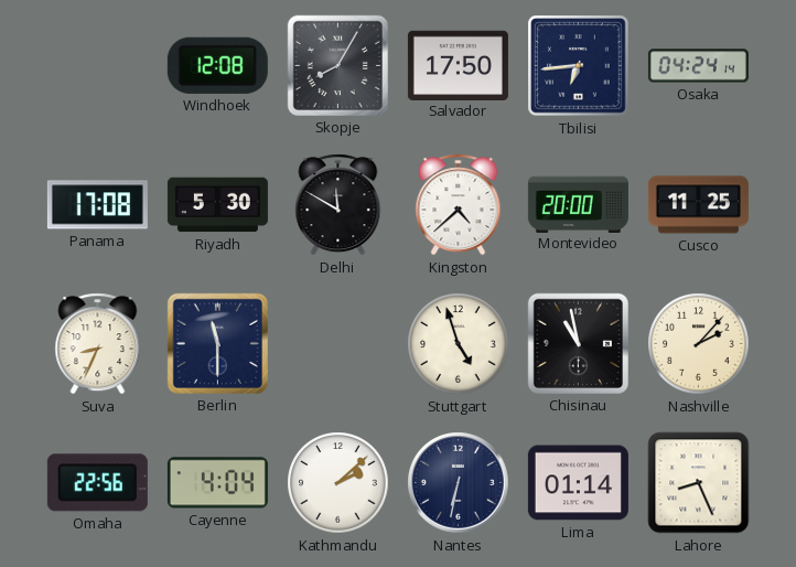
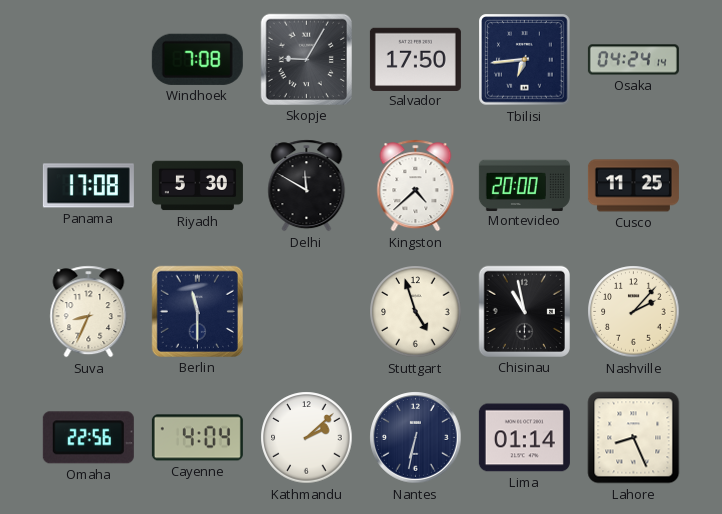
Windhoek: 12:08 -> 7:08 (197, 59)
Skopje: 8:05 -> 9:05 (306, 59)
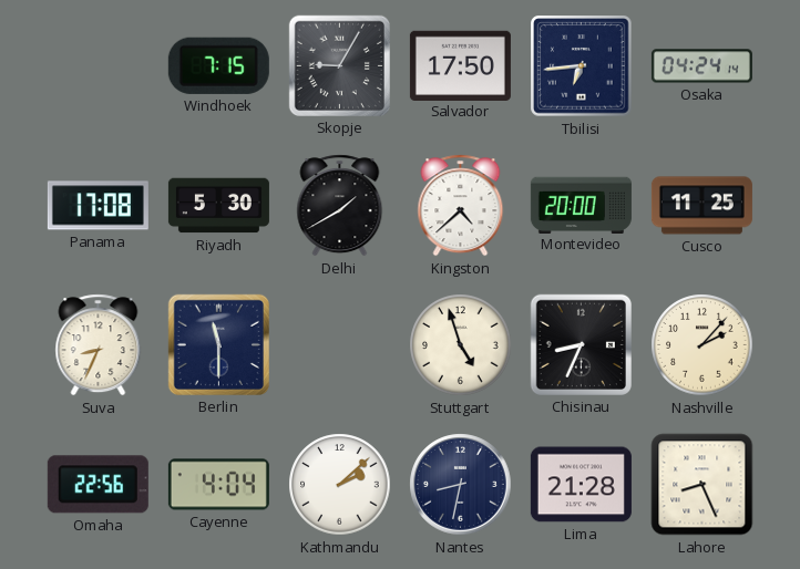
Windhoek: 7:08 -> 7:15 (218, 65)
Delhi: 11:50 -> 1:40 (340, 206)
Chisinau: 10:58 -> 8:34 (581, 344)
Nantes: 6:32 -> 8:32 (461, 485)
Lima: 01:14 -> 21:28 (581, 485)
